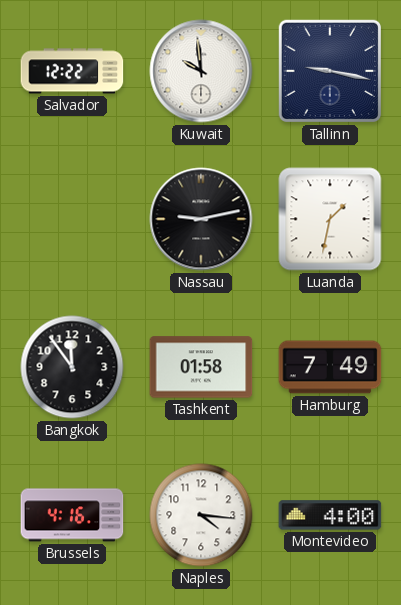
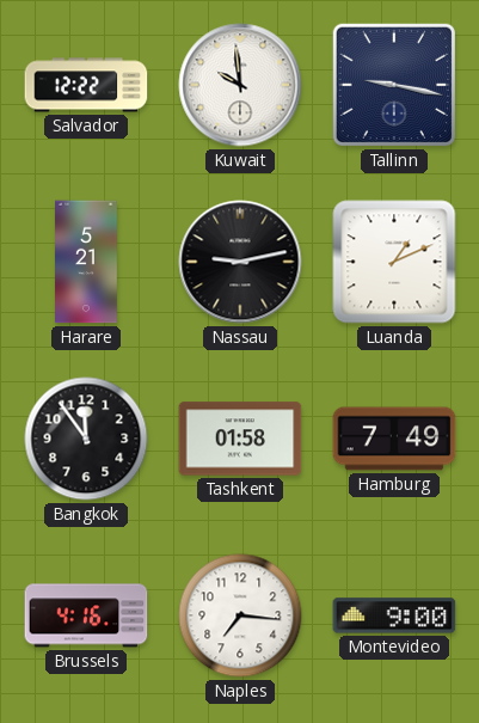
Harare: none -> 5:21 (87, 262)
Luanda: 1:32 -> 1:11 (394, 262)
Naples: 4:16 -> 7:16 (240, 615)
Montevideo: 4:00 -> 9:00 (394, 615)
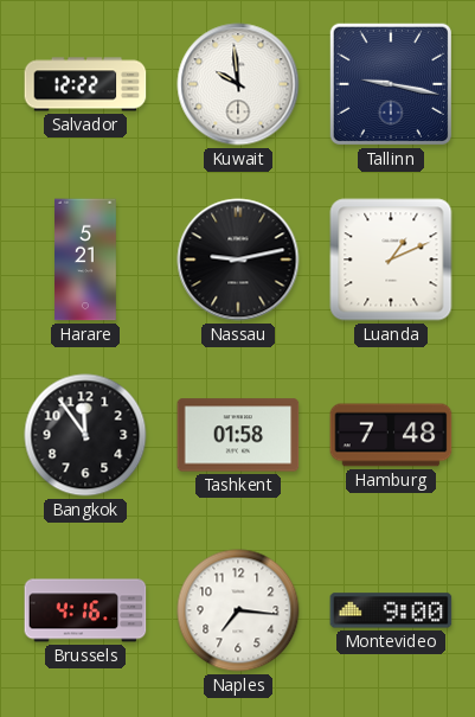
Hamburg: 7:49 -> 7:48 (391, 435)
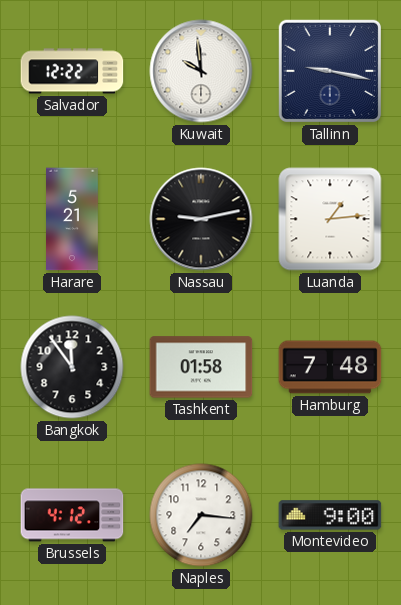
Luanda: 1:11 -> 1:14 (330, 219)
Brussels: 4:16 -> 4:12 (72, 515)
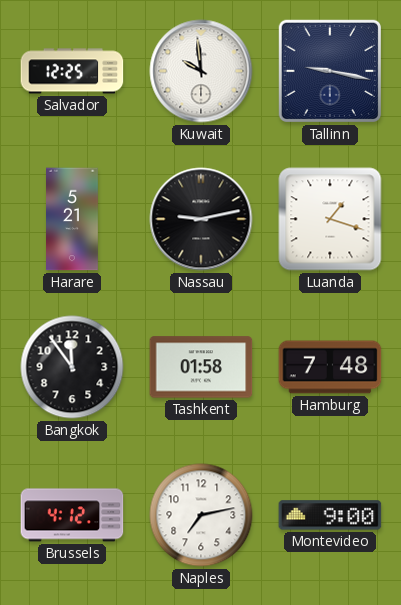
Salvador: 12:22 -> 12:25 (72, 71)
Luanda: 1:14 -> 1:18 (330, 219)
Naples: 7:16 -> 7:13 (201, 515)
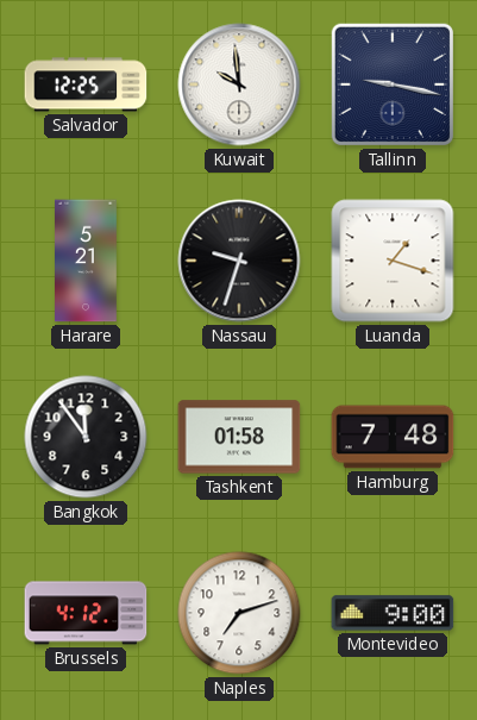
Nassau: 9:13 -> 9:33 (239, 261)
Naples: 7:13 -> 7:12 (239, 613)
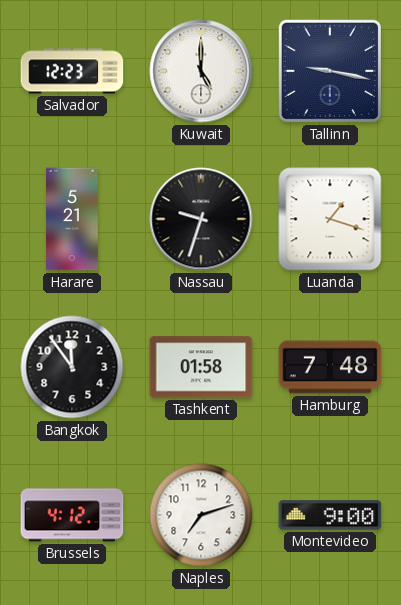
Salvador: 12:25 -> 12:23 (72, 71)
Kuwait: 9:59 -> 5:00 (201, 71)
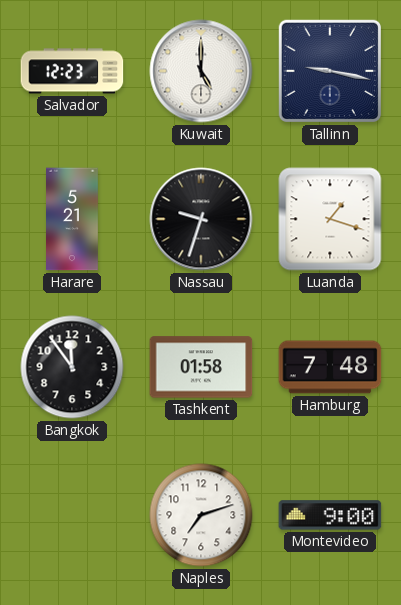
Brussels: 4:12 -> none (72, 515)
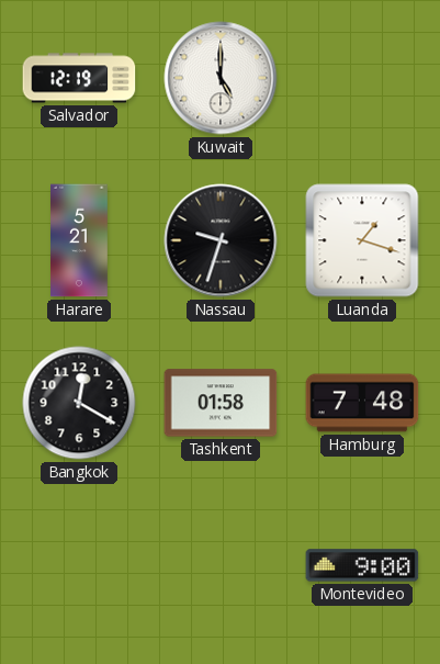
Salvador: 12:23 -> 12:19 (79, 78)
Tallinn: 9:17 -> none (330, 71)
Bangkok: 11:54 -> 12:20 (79, 403)
Naples: 7:12 -> none (201, 515)
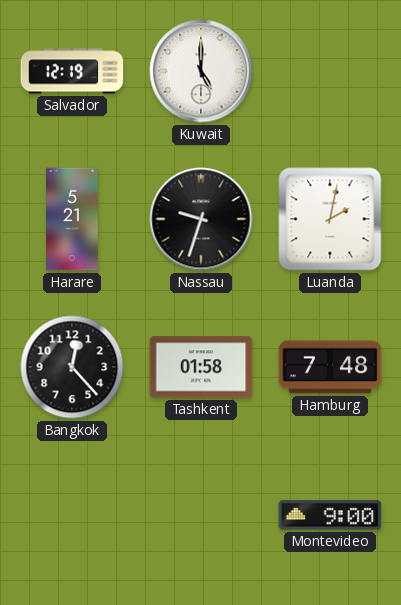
Luanda: 1:18 -> 2:02 (330, 219)
Bangkok: 12:20 -> 12:23 (72, 367)
